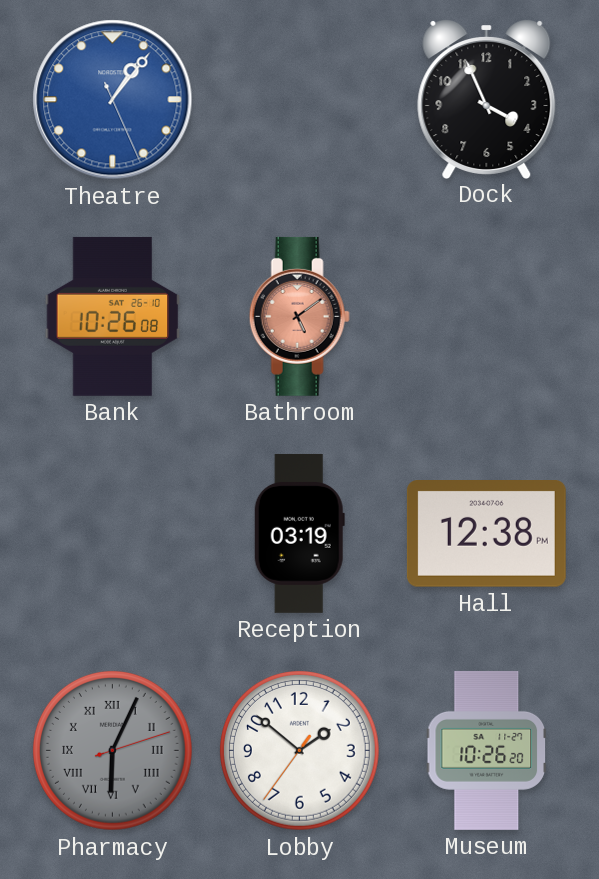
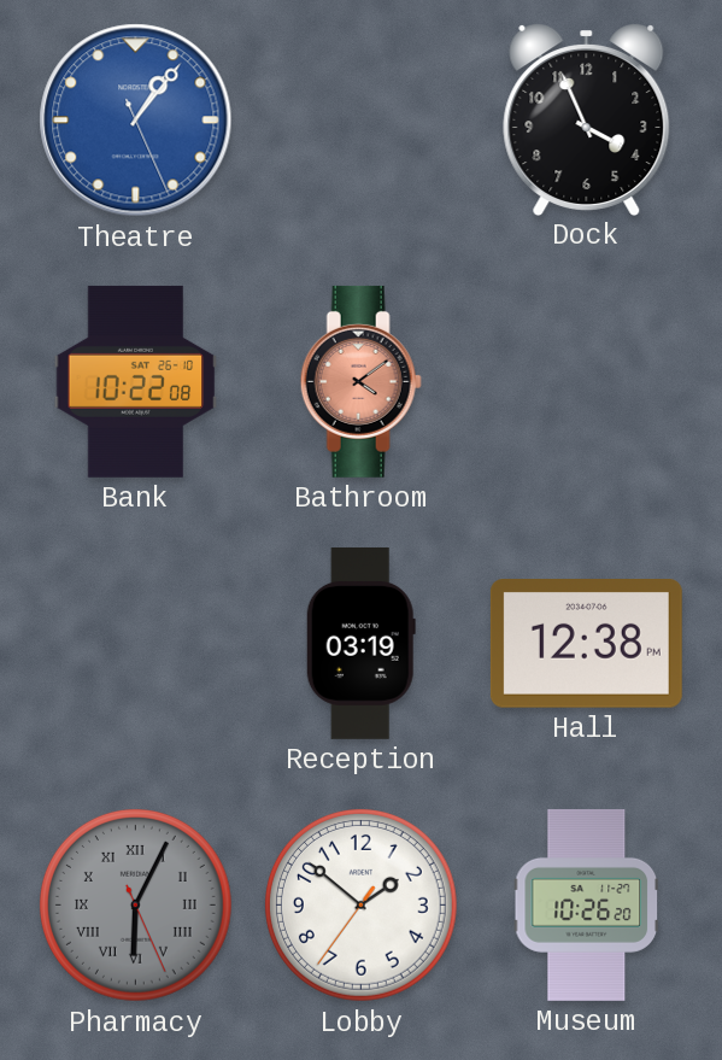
Bank: 10:26 -> 10:22 (136, 381)
Bathroom: 5:09 -> 4:09 (360, 381)
Pharmacy: 6:04:12 -> 6:04:26 (135, 904)
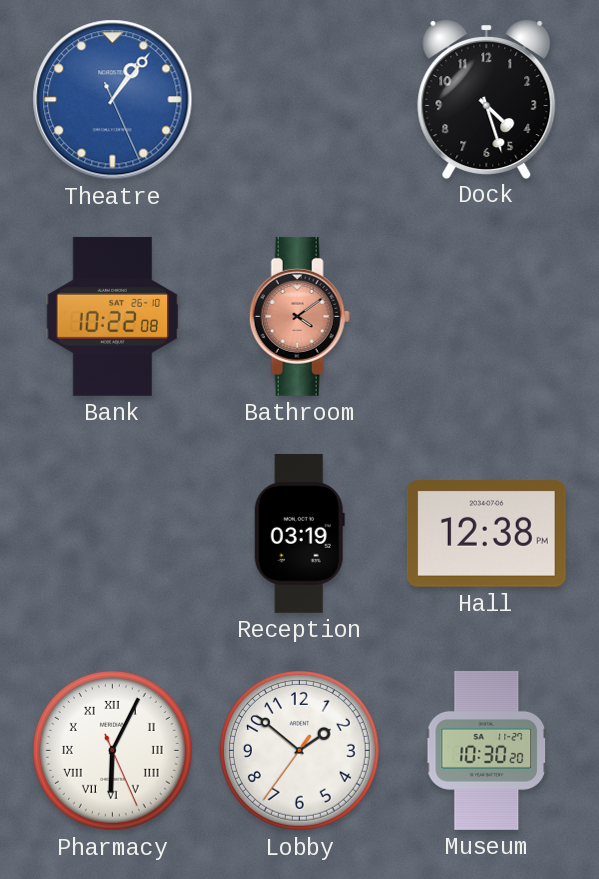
Dock: 3:56 -> 4:27 (487, 99)
Pharmacy dial: grey -> white (112, 750)
Museum: 10:26 -> 10:30 (487, 750)
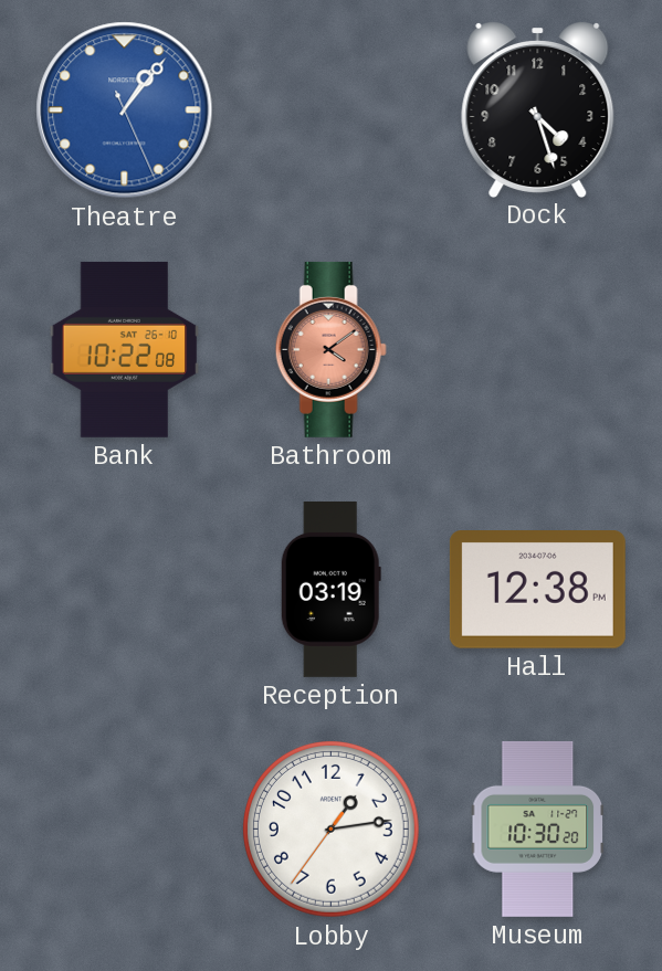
Pharmacy: 6:04 -> none (112, 750)
Lobby: 1:51 -> 1:13 (330, 828)
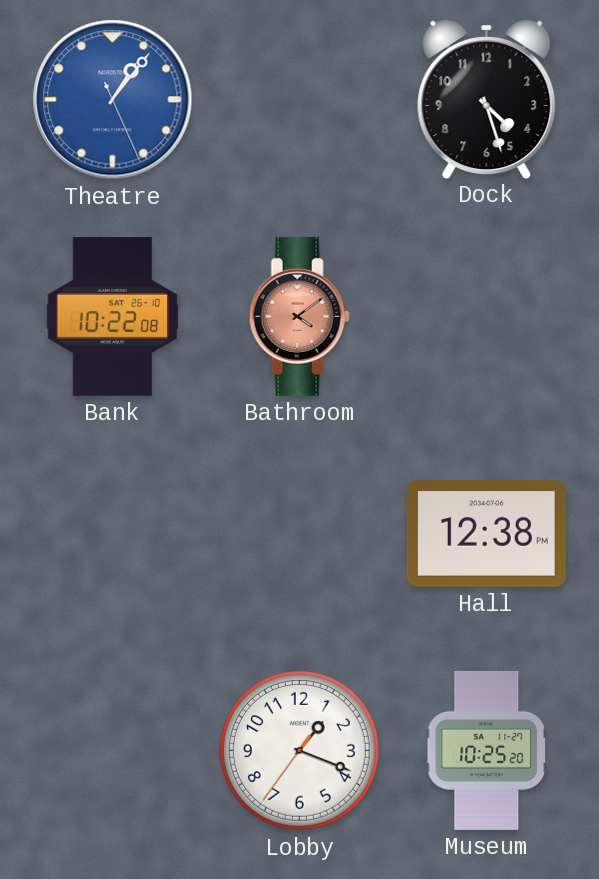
Reception: 03:19 -> none (330, 589)
Lobby: 1:13 -> 1:18 (299, 750)
Museum: 10:30 -> 10:25 (487, 750)
